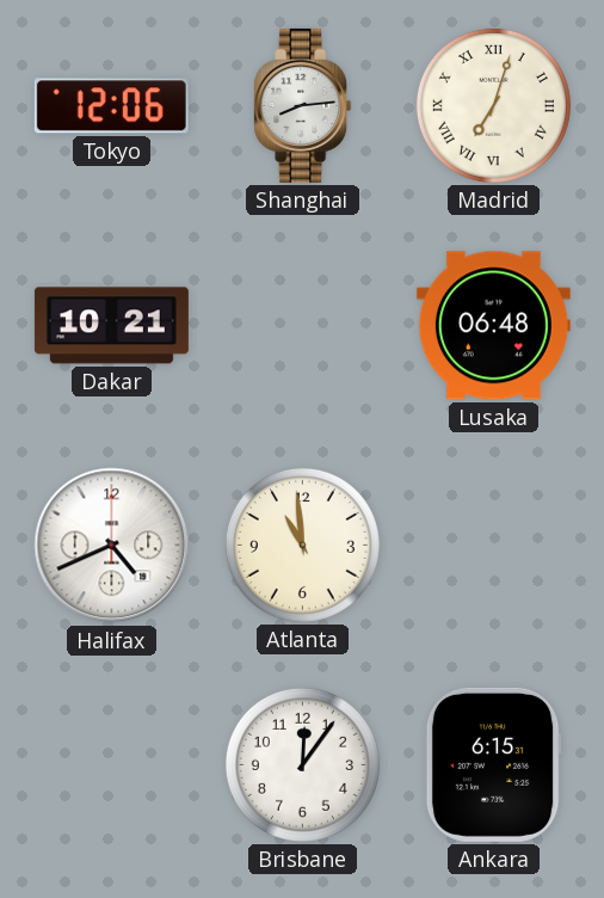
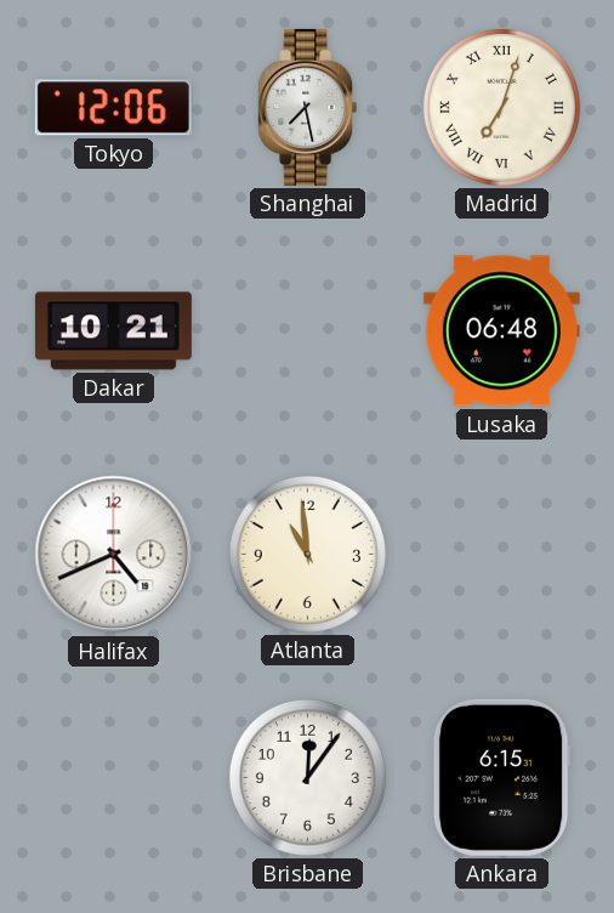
Shanghai: 8:14 -> 7:28 (308, 107)
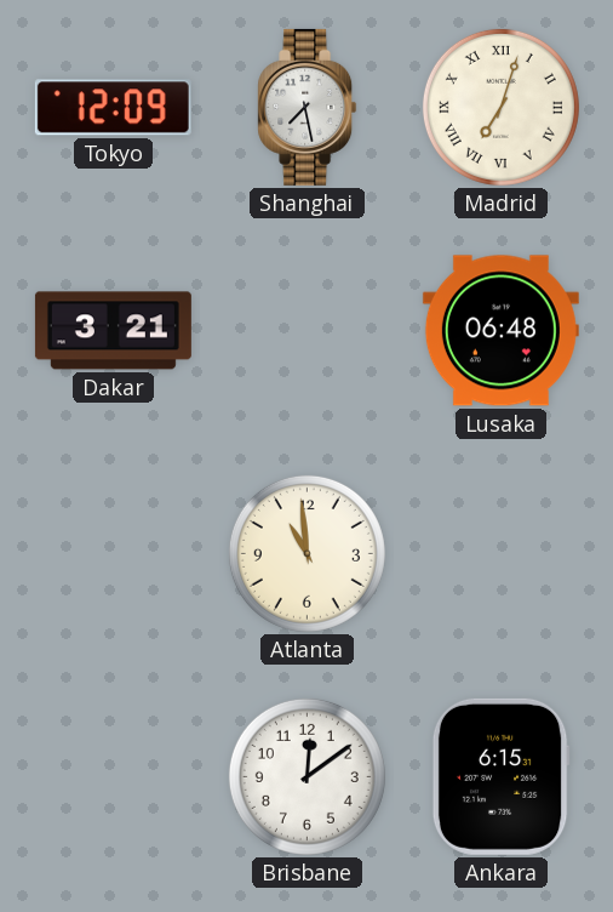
Tokyo: 12:06 -> 12:09 (113, 108)
Dakar: 10:21 -> 3:21 (113, 331)
Halifax: 4:41 -> none (114, 555)
Brisbane: 12:06 -> 12:09 (306, 776)
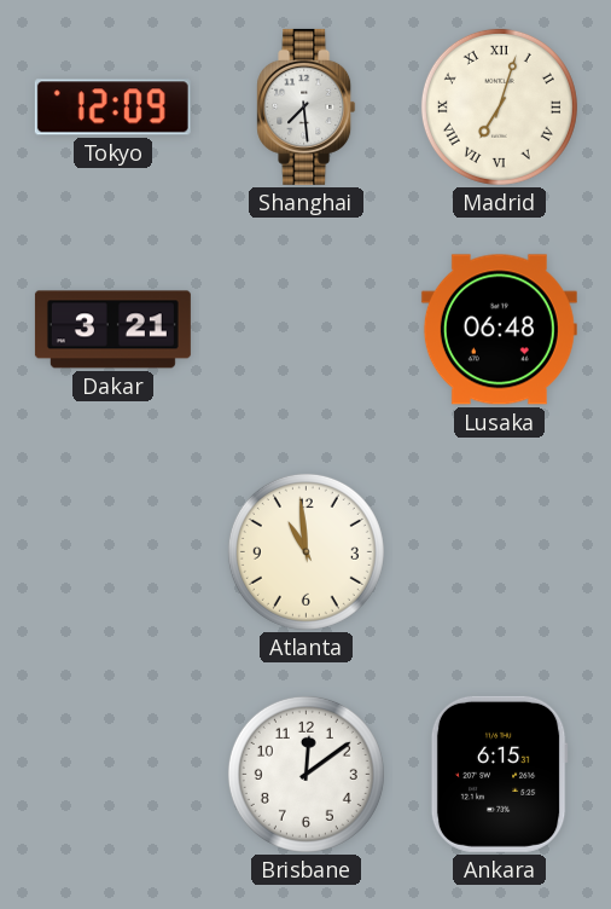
Shanghai: 7:28 -> 7:29 (307, 106)
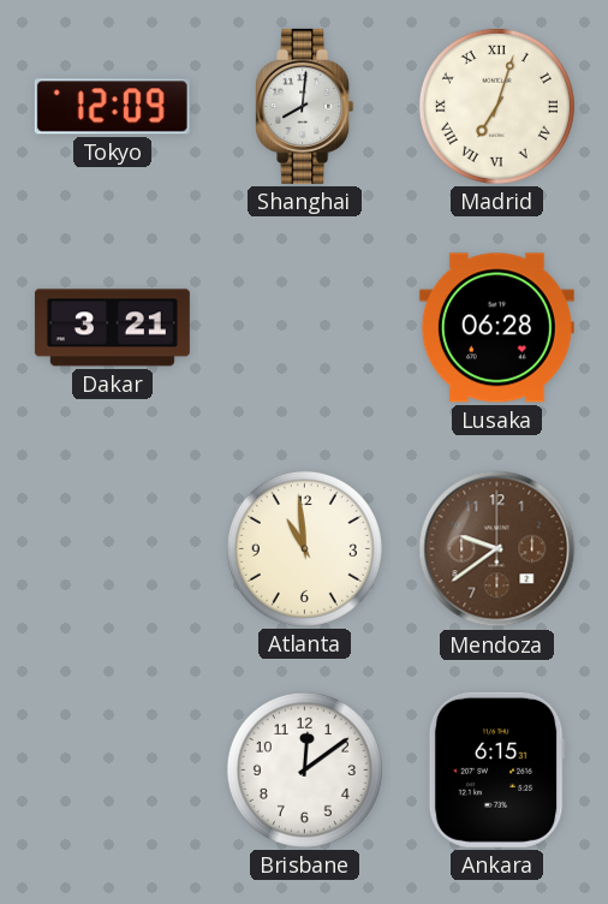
Shanghai: 7:29 -> 8:01 (305, 106)
Lusaka: 06:48 -> 06:28 (496, 328)
Mendoza: none -> 9:39 (497, 549)
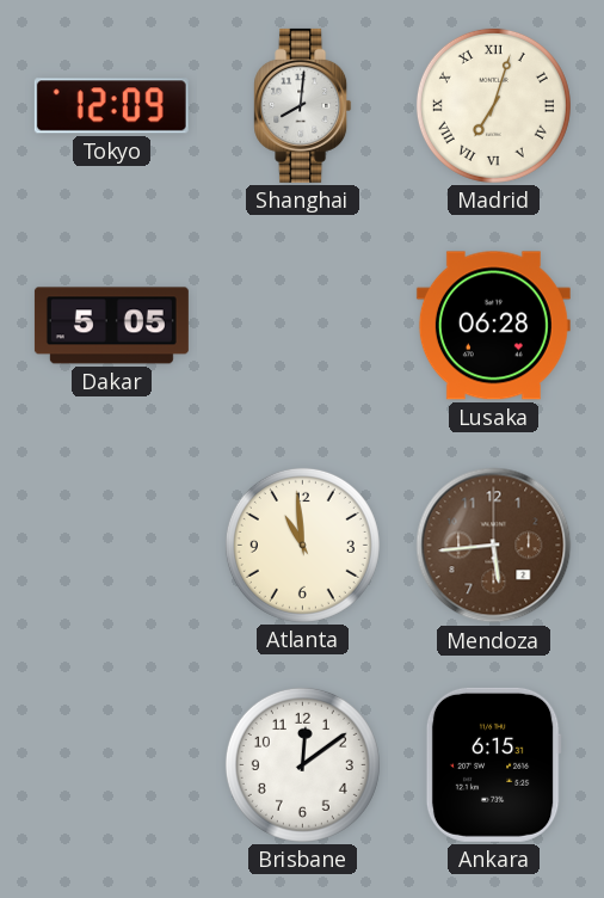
Dakar: 3:21 -> 5:05 (111, 326)
Mendoza: 9:39 -> 5:44 (494, 546)
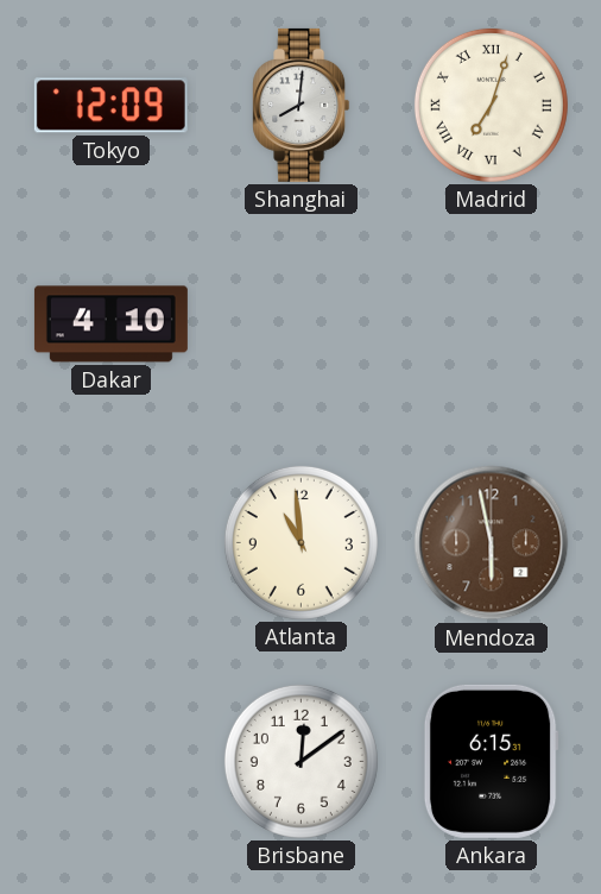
Dakar: 5:05 -> 4:10 (110, 325)
Lusaka: 06:28 -> none (493, 326)
Mendoza: 5:44 -> 5:58 (492, 543)
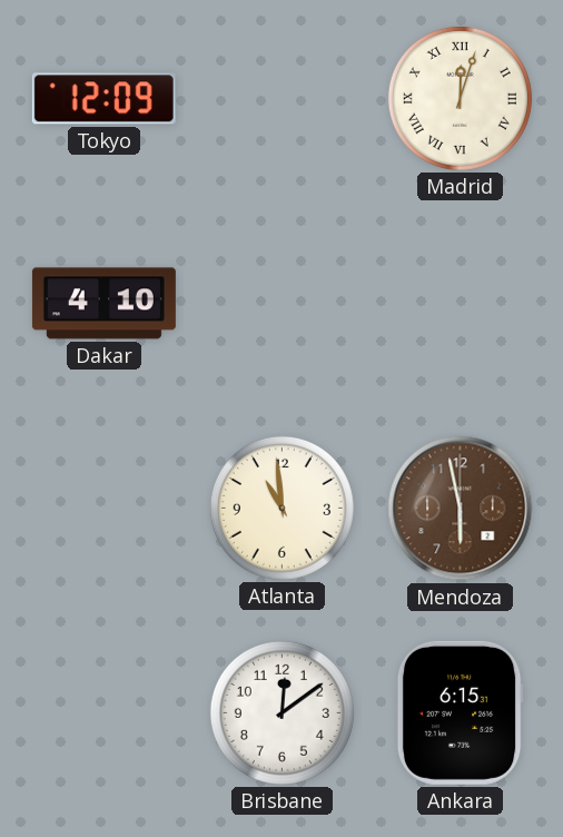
Shanghai: 8:01 -> none (302, 105)
Madrid: 7:03 -> 12:03 (460, 98)
